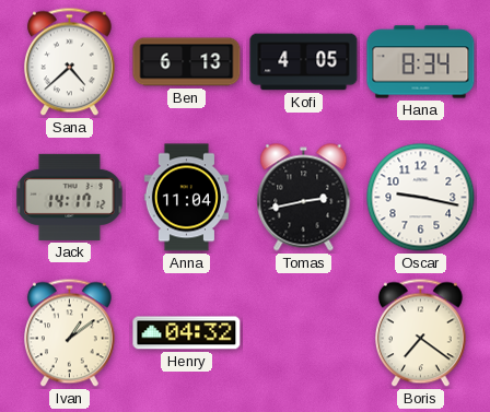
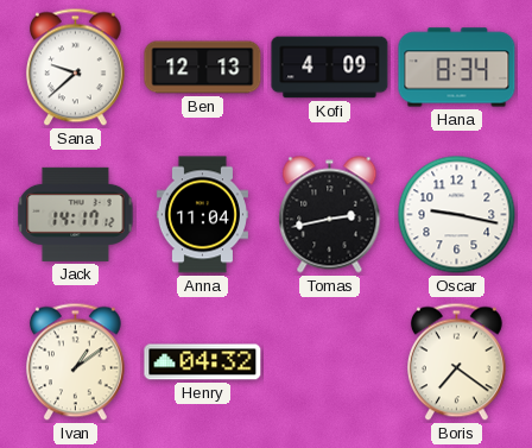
Sana: 4:38 -> 9:38 (75, 68)
Ben: 6:13 -> 12:13 (203, 68)
Kofi: 4:05 -> 4:09 (330, 68)
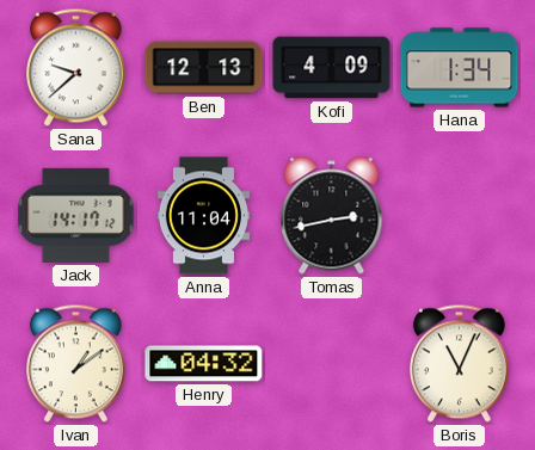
Hana: 8:34 -> 1:34 (460, 68)
Oscar: 9:17 -> none (457, 215)
Boris: 7:21 -> 11:04 (459, 364)
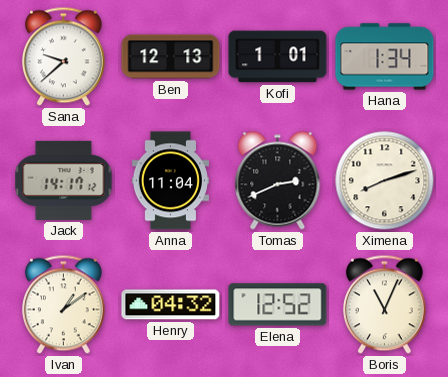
Kofi: 4:09 -> 1:01 (278, 57)
Tomas: 2:43 -> 2:41 (278, 181)
Ximena: none -> 8:12 (385, 181)
Elena: none -> 12:52 (278, 305)
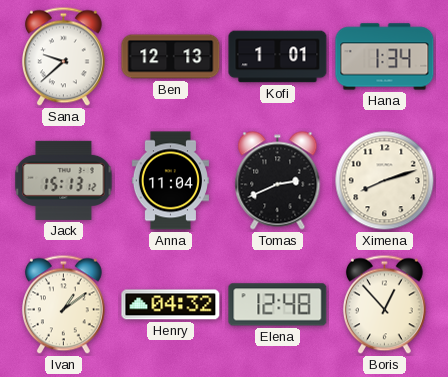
Jack: 14:17 -> 15:13 (64, 180)
Elena: 12:52 -> 12:48 (278, 305)
Boris: 11:04 -> 12:53 (384, 305)
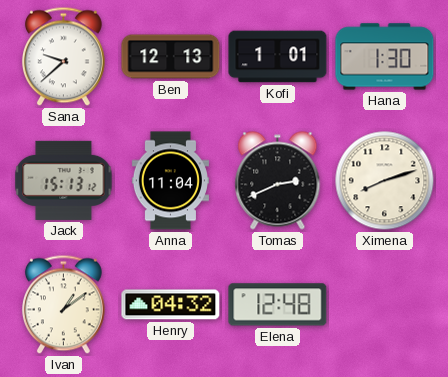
Hana: 1:34 -> 1:30 (385, 57)
Boris: 12:53 -> none (384, 305)
